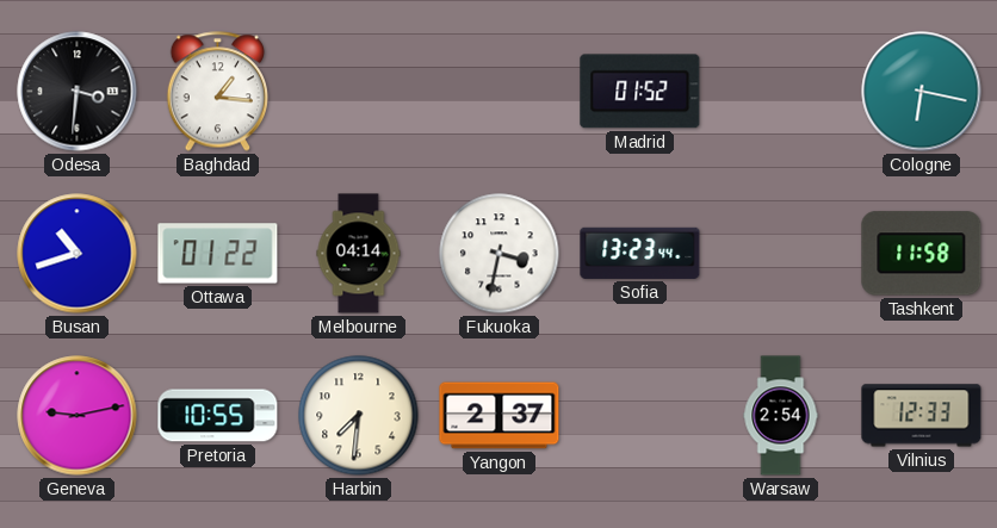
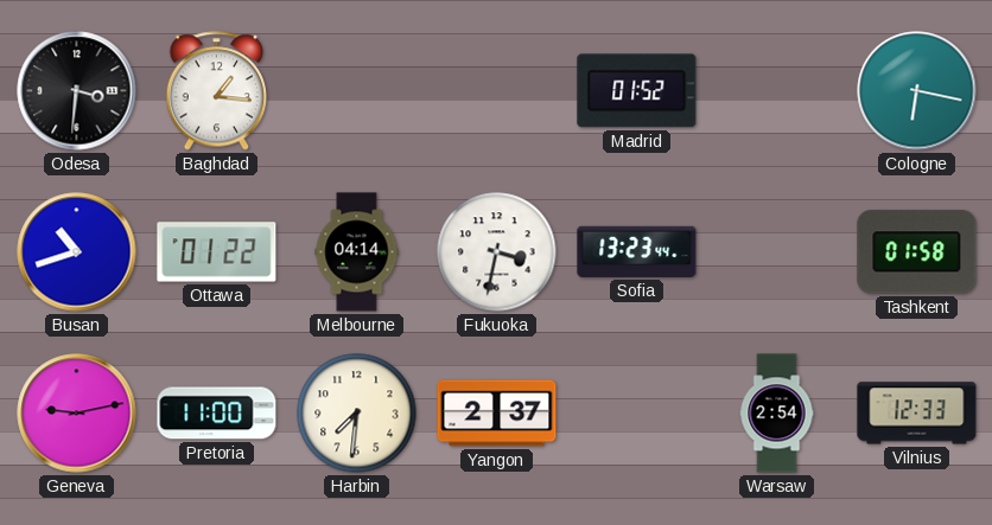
Tashkent: 11:58 -> 01:58 (917, 252)
Pretoria: 10:55 -> 11:00 (217, 414)
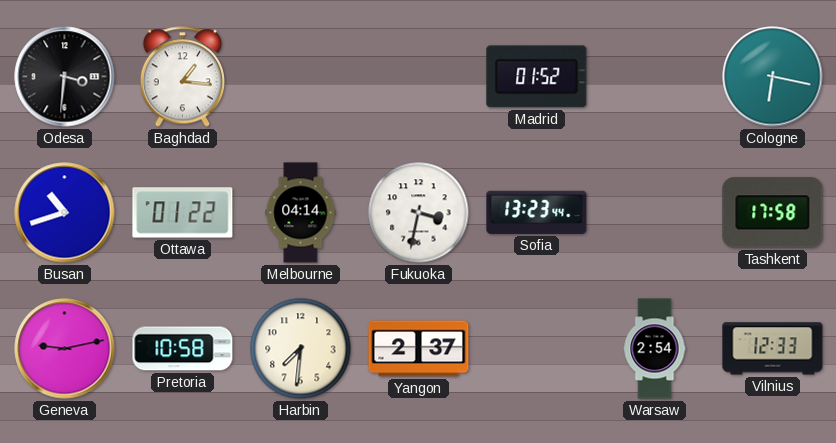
Tashkent: 01:58 -> 17:58 (773, 213)
Pretoria: 11:00 -> 10:58 (183, 349)
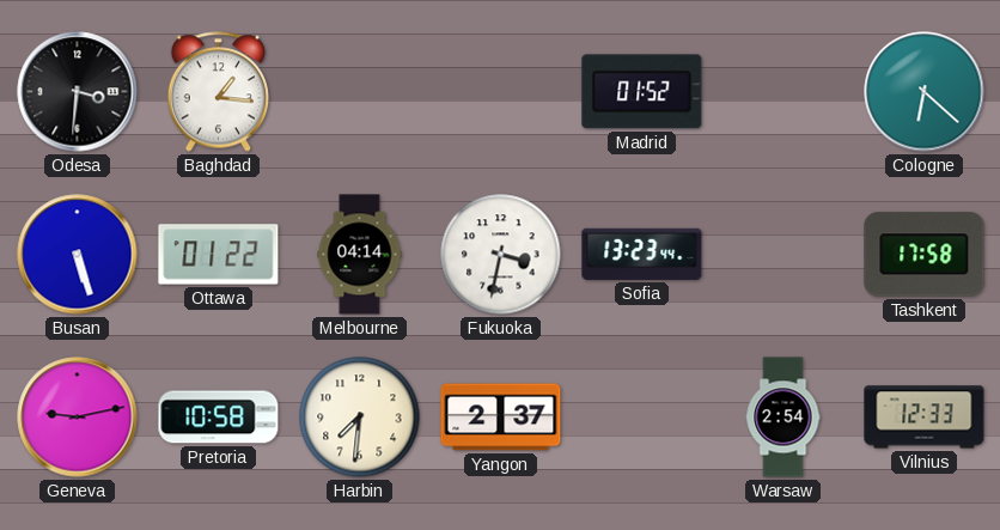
Cologne: 6:17 -> 6:22 (925, 92)
Busan: 10:42 -> 5:27 (78, 255)
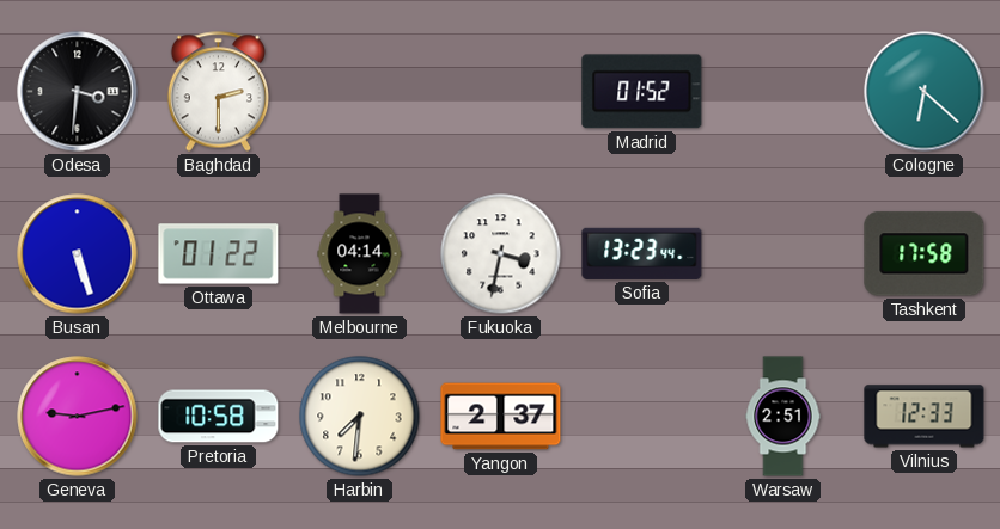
Baghdad: 1:16 -> 2:30 (218, 92)
Warsaw: 2:54 -> 2:51 (783, 417)
